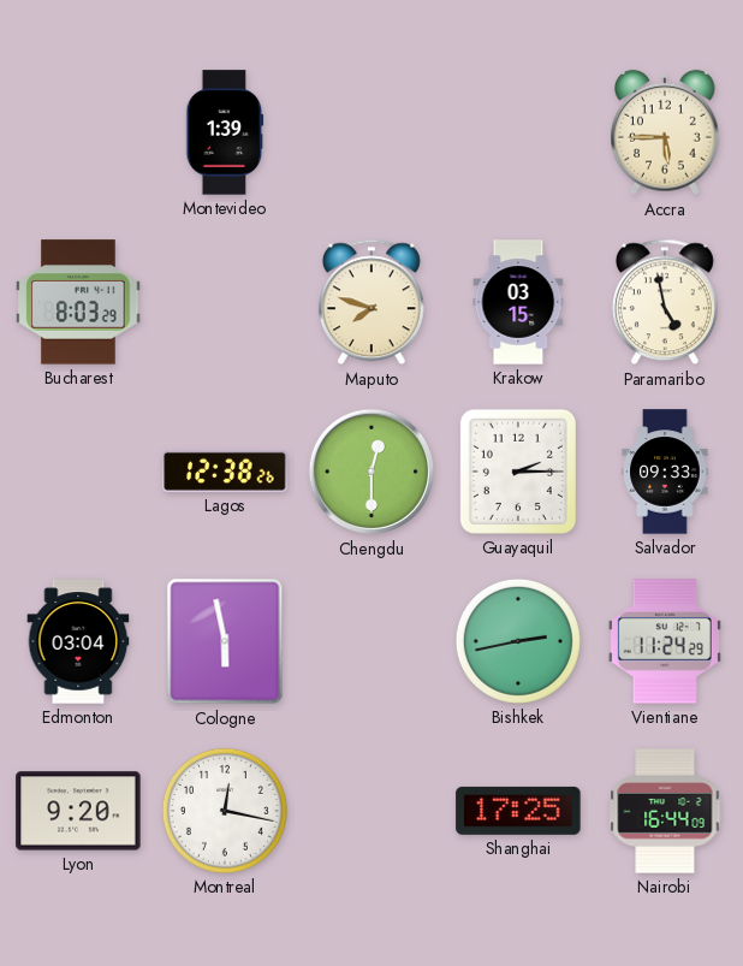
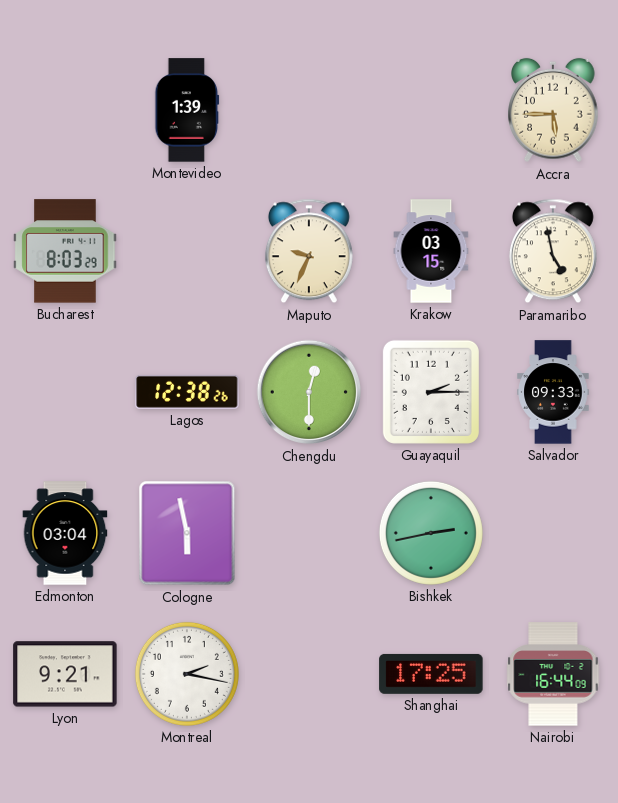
Maputo: 7:48 -> 9:34 (309, 251)
Vientiane: 11:24 -> none (665, 641)
Lyon: 9:20 -> 9:21 (65, 674)
Montreal: 12:17 -> 2:17 (187, 674)
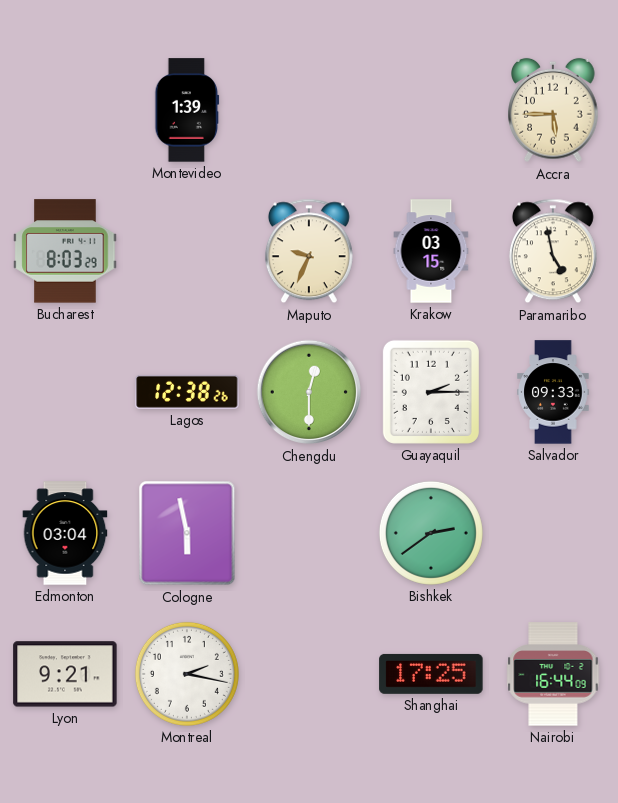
Bishkek: 2:43 -> 2:39 (431, 533)
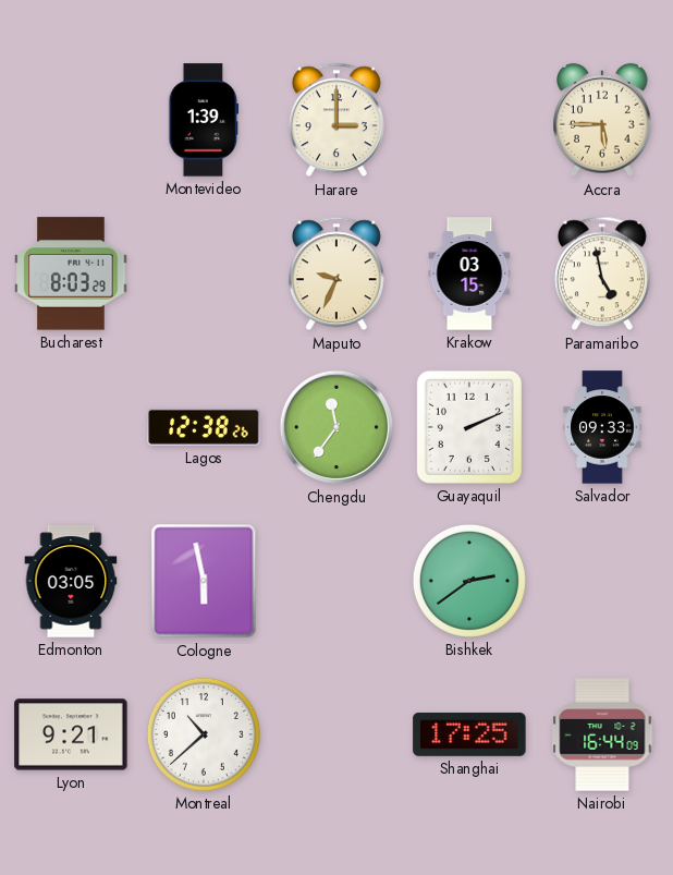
Harare: none -> 3:00 (337, 120)
Chengdu: 12:30 -> 11:36 (337, 427)
Guayaquil: 2:15 -> 2:11 (469, 427)
Edmonton: 03:04 -> 03:05 (71, 581)
Montreal: 2:17 -> 10:38 (204, 734)
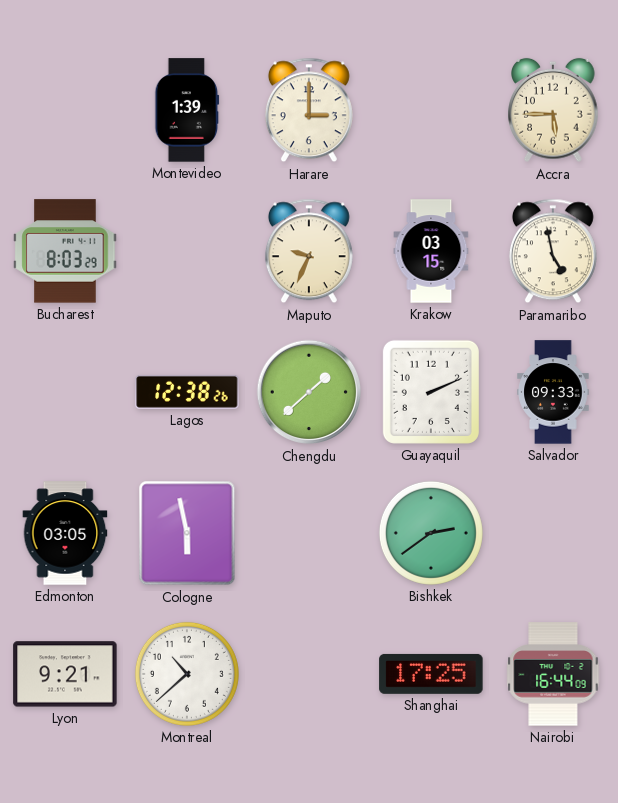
Chengdu: 11:36 -> 1:38 (309, 392)
